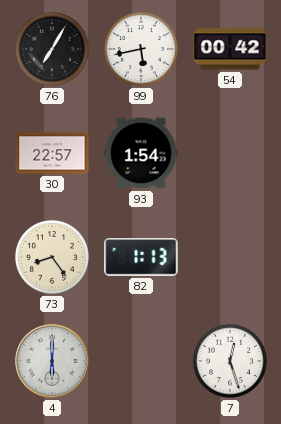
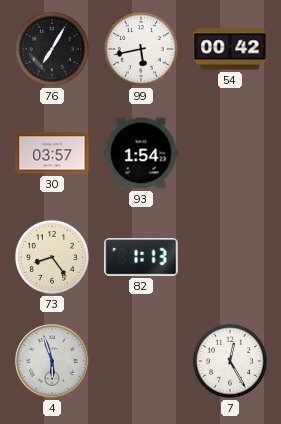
30: 22:57 -> 03:57 (52, 153)
4: 6:00 -> 5:57 (52, 361)
7: 12:27 -> 12:25 (230, 361)
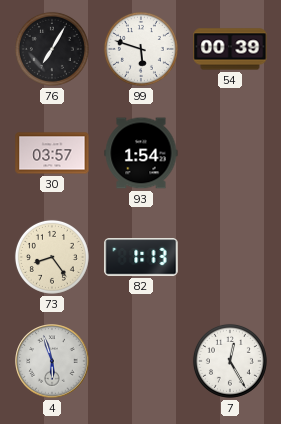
99: 5:43 -> 5:48 (141, 49)
54: 00:42 -> 00:39 (230, 49)
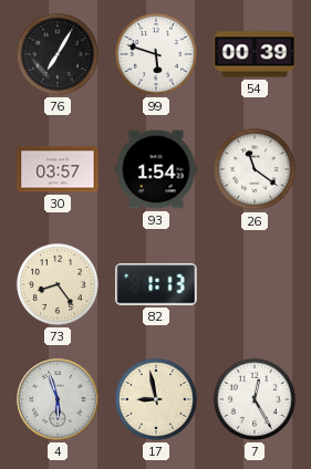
26: none -> 11:21 (255, 169)
17: none -> 8:58 (156, 399)
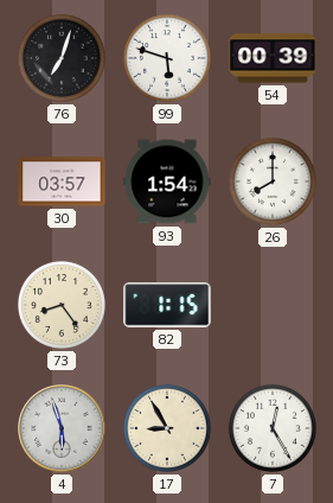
76: 7:05 -> 7:03 (62, 58)
26: 11:21 -> 8:00 (273, 182)
82: 1:13 -> 1:15 (167, 305)
17: 8:58 -> 8:55 (167, 428)
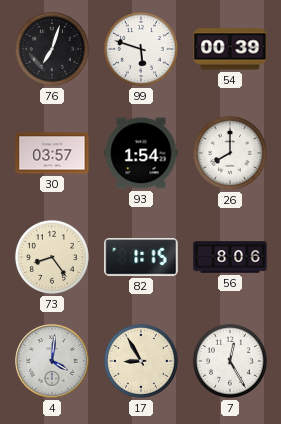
56: none -> 8:06 (230, 257)
4: 5:57 -> 4:01 (52, 361)
